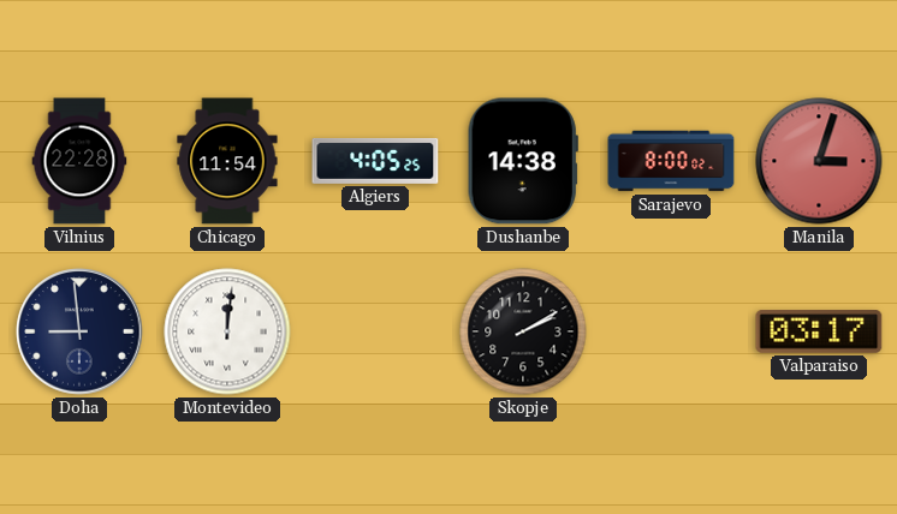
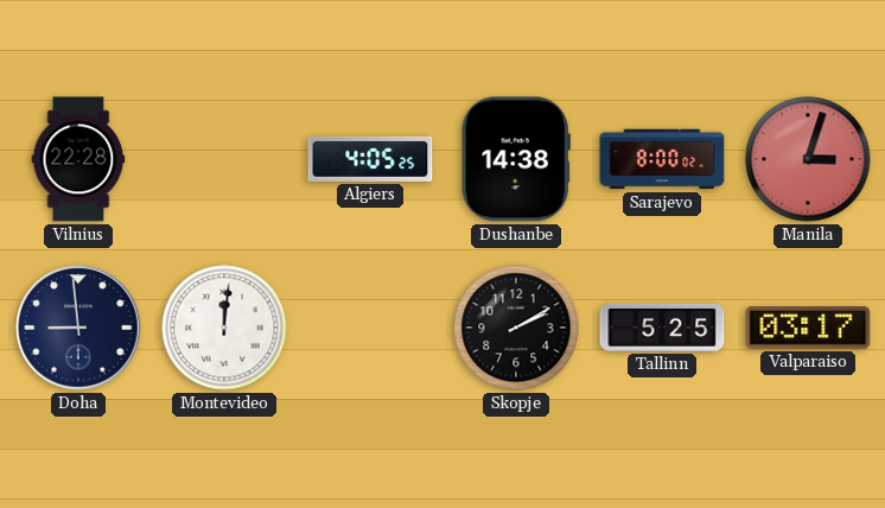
Chicago: 11:54 -> none (227, 161)
Tallinn: none -> 5:25 (662, 328)
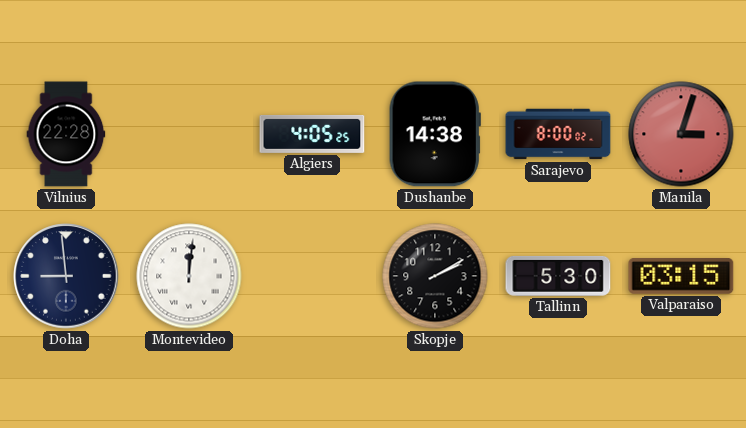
Tallinn: 5:25 -> 5:30 (558, 276)
Valparaiso: 03:17 -> 03:15 (681, 277)
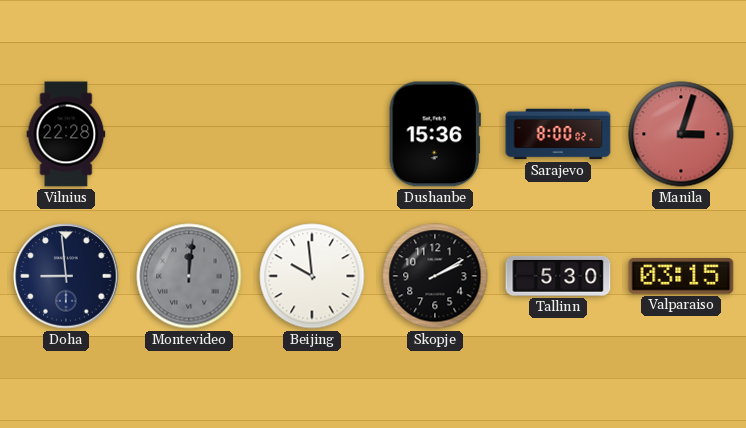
Algiers: 4:05 -> none (312, 134)
Dushanbe: 14:38 -> 15:36 (435, 134)
Montevideo dial: white -> grey (189, 276)
Beijing: none -> 9:59 (312, 276)
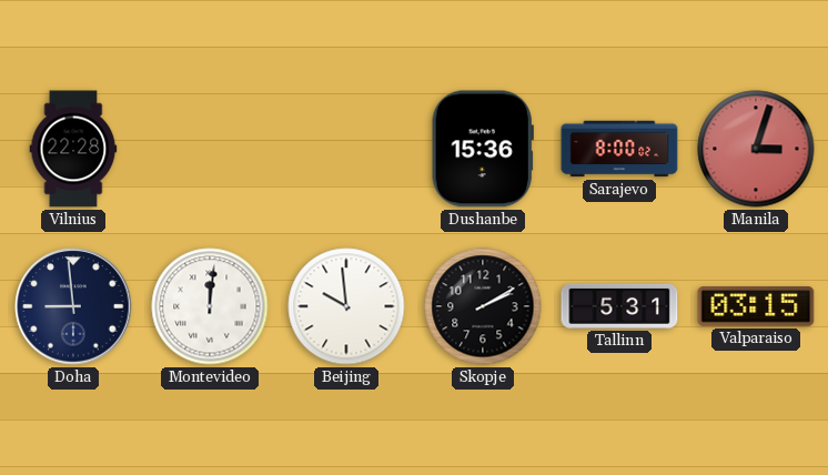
Montevideo dial: grey -> white (210, 306)
Tallinn: 5:30 -> 5:31 (619, 306)
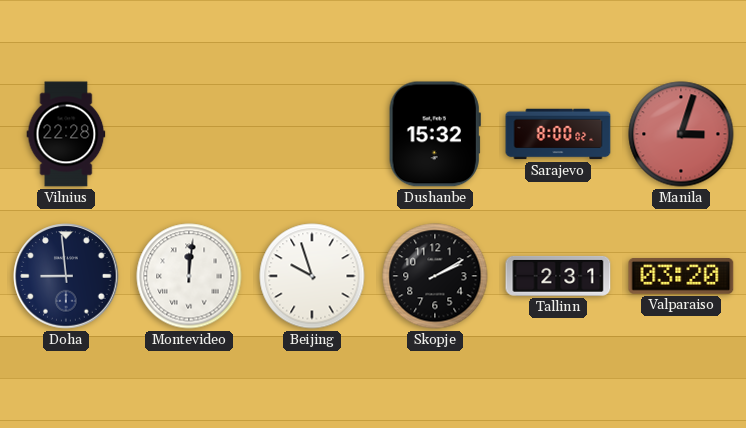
Dushanbe: 15:36 -> 15:32 (435, 134)
Beijing: 9:59 -> 9:57 (312, 276)
Tallinn: 5:31 -> 2:31 (558, 276)
Valparaiso: 03:15 -> 03:20 (681, 277)
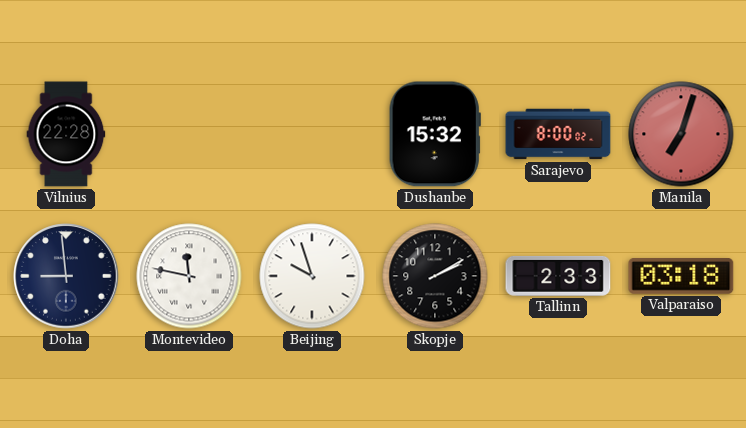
Manila: 3:03 -> 7:03 (681, 134)
Montevideo: 12:01 -> 11:47 (189, 276)
Tallinn: 2:31 -> 2:33 (558, 276)
Valparaiso: 03:20 -> 03:18 (681, 277)
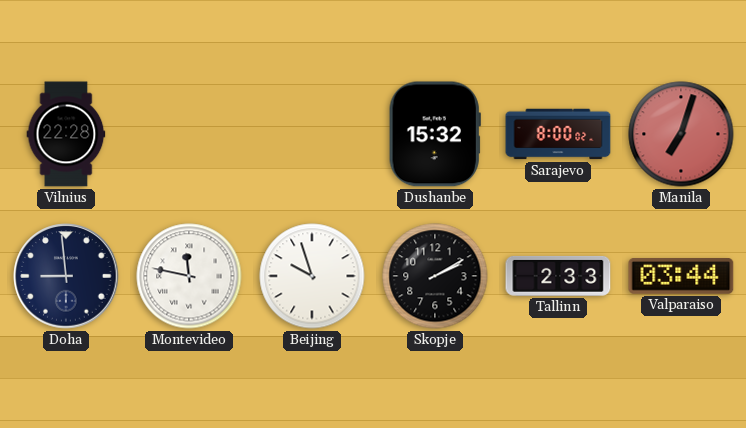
Valparaiso: 03:18 -> 03:44 (681, 277)
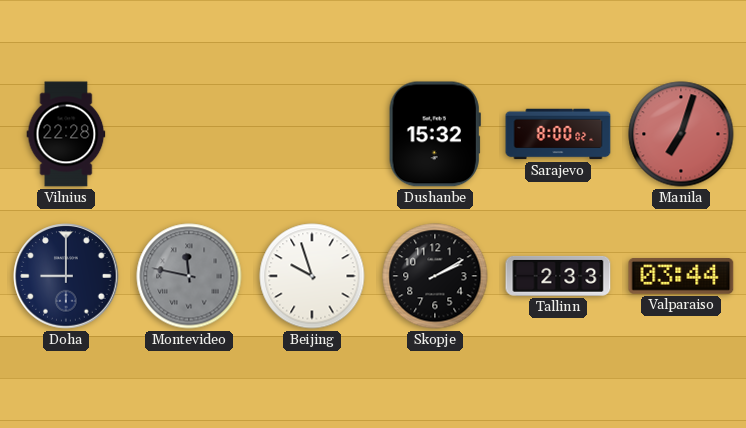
Doha: 8:59 -> 9:00 (66, 276)
Montevideo dial: white -> grey (189, 276)
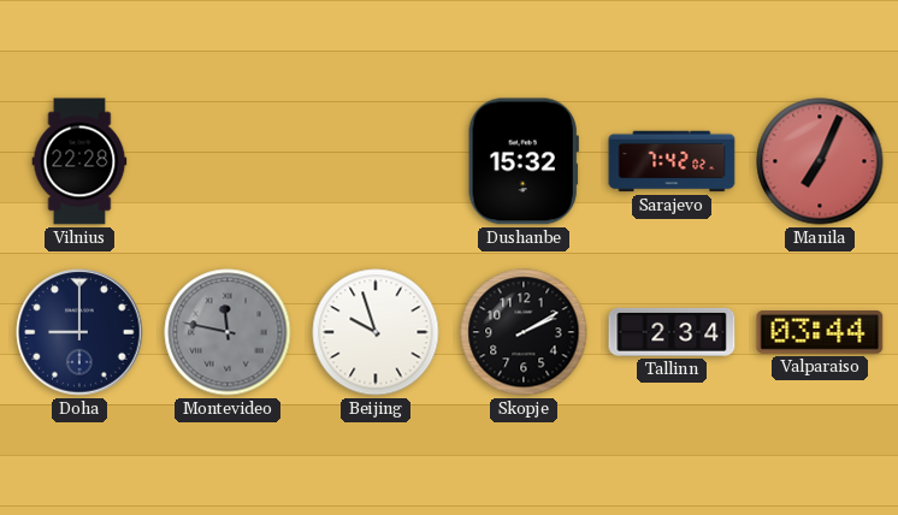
Sarajevo: 8:00 -> 7:42 (672, 161)
Manila: 7:03 -> 7:04 (820, 161)
Tallinn: 2:33 -> 2:34 (672, 332)
